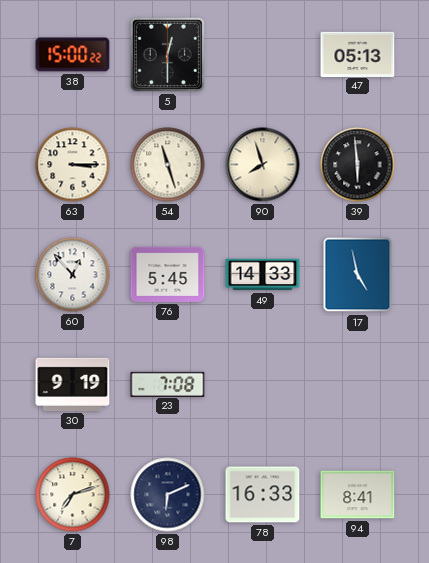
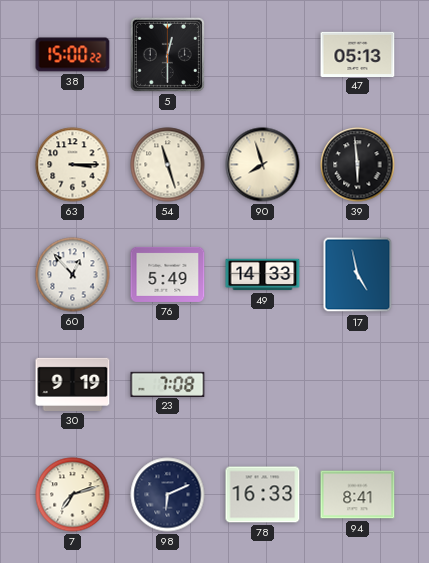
76: 5:45 -> 5:49 (168, 274)
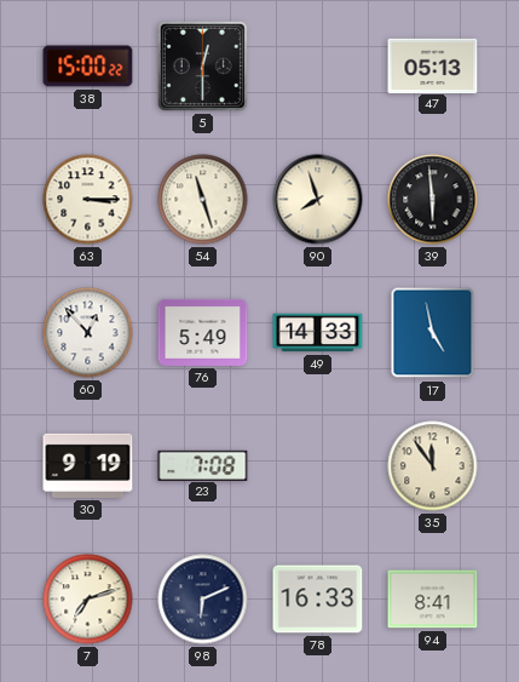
35: none -> 11:54 (433, 466)
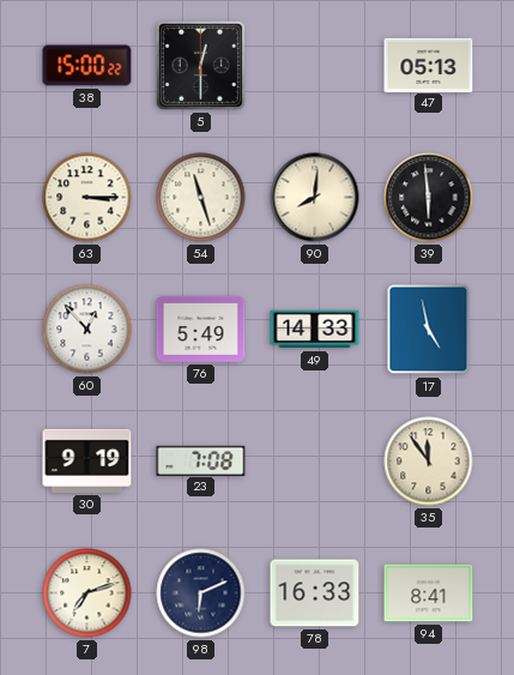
90: 7:57 -> 8:01 (315, 198)
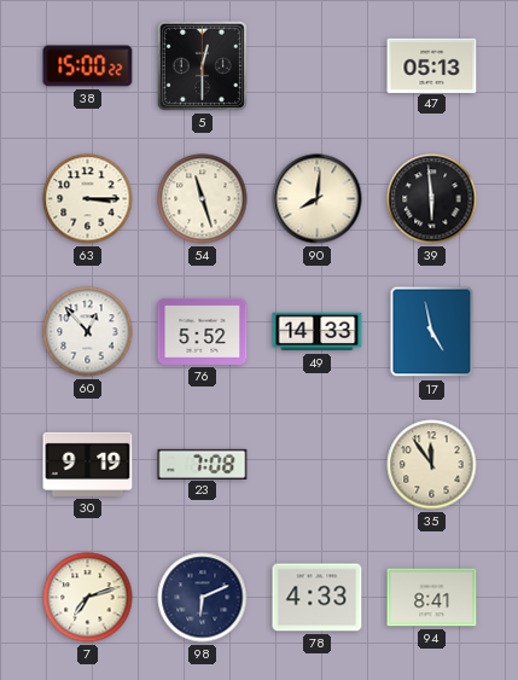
76: 5:49 -> 5:52 (203, 331)
78: 16:33 -> 4:33 (318, 598)
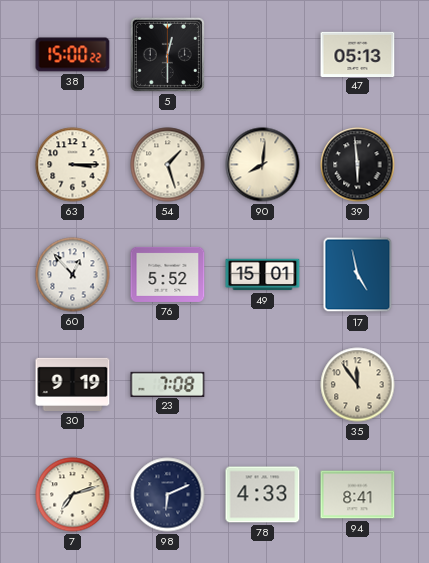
54: 11:27 -> 1:27 (168, 165)
49: 14:33 -> 15:01 (263, 275)
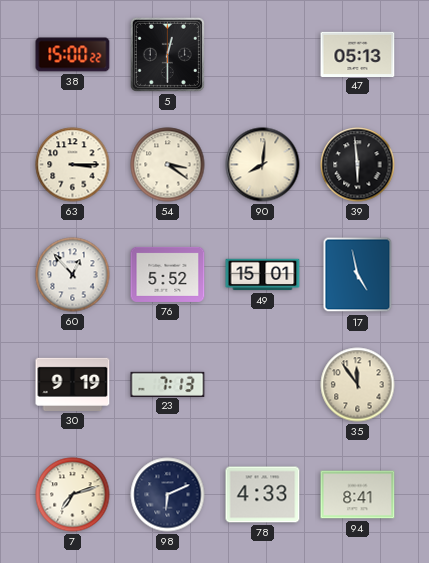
54: 1:27 -> 3:21 (168, 165)
23: 7:08 -> 7:13 (168, 384)
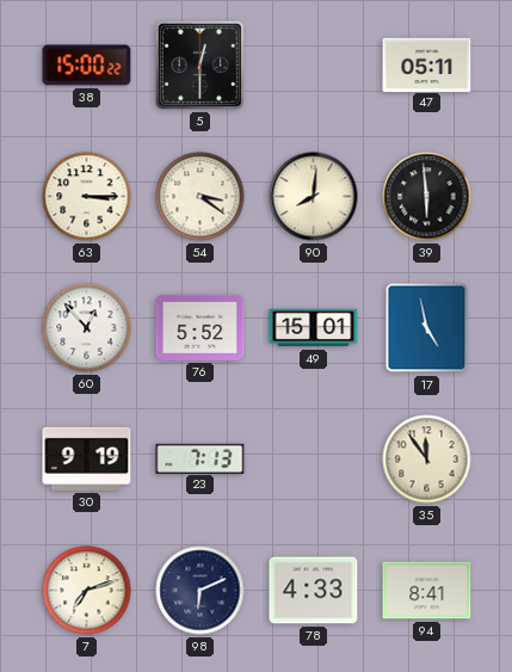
47: 05:13 -> 05:11 (427, 64)
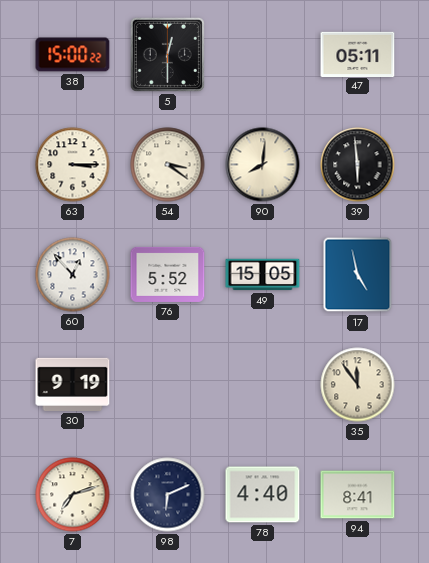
49: 15:01 -> 15:05 (263, 275)
23: 7:13 -> none (201, 458)
78: 4:33 -> 4:40 (263, 495)
